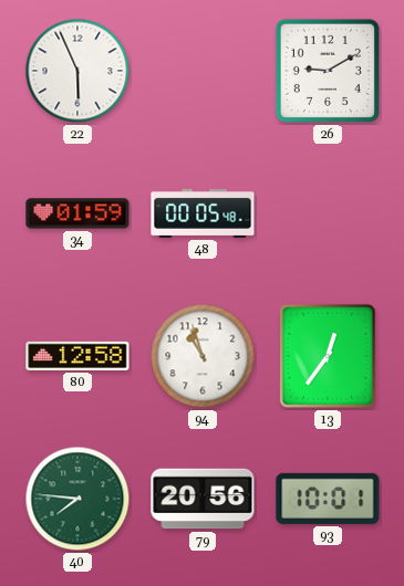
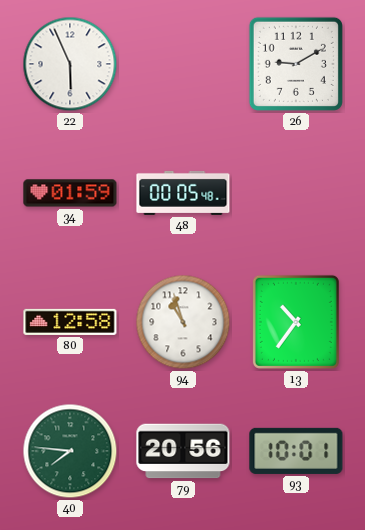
13: 12:36 -> 10:36 (296, 322)
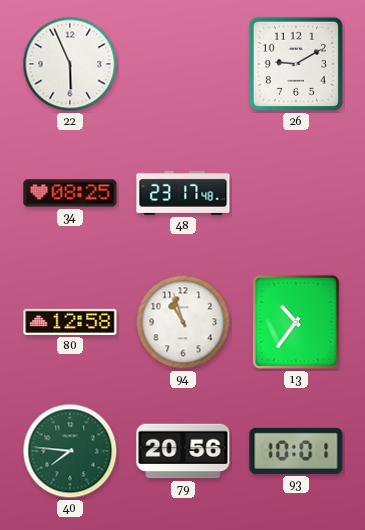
34: 01:59 -> 08:25 (70, 193)
48: 00:05 -> 23:17 (183, 193)
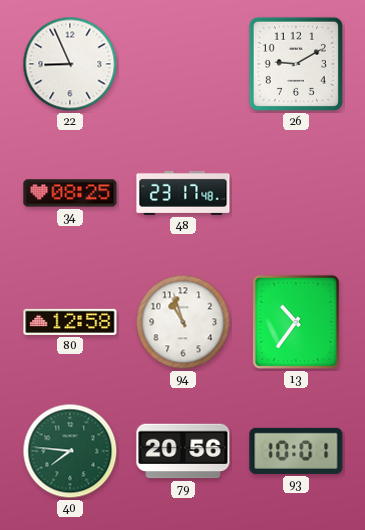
22: 5:56 -> 8:56 (70, 64)
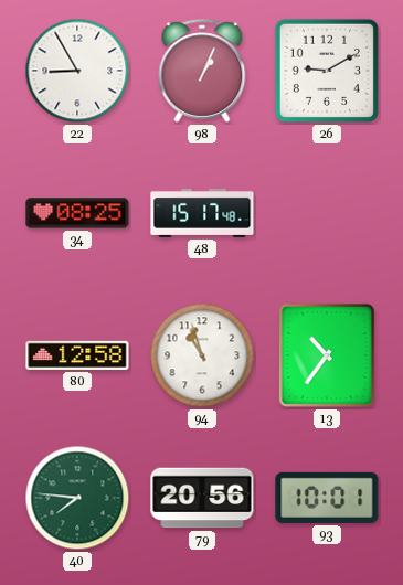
22: 8:56 -> 8:55 (77, 71)
98: none -> 1:04 (202, 71)
48: 23:17 -> 15:17 (202, 213)
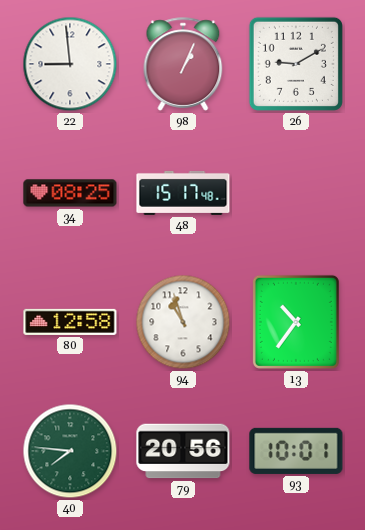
22: 8:55 -> 8:59 (70, 64)
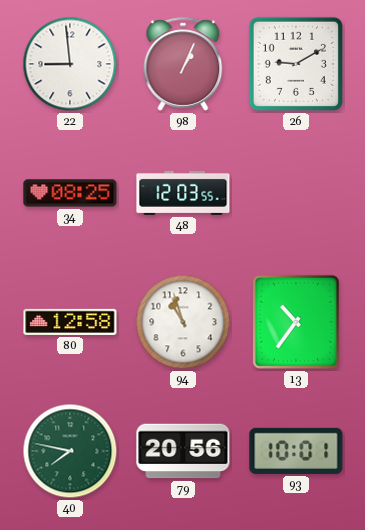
48: 15:17 -> 12:03 (183, 193)
40: 7:46 -> 7:47 (70, 451)
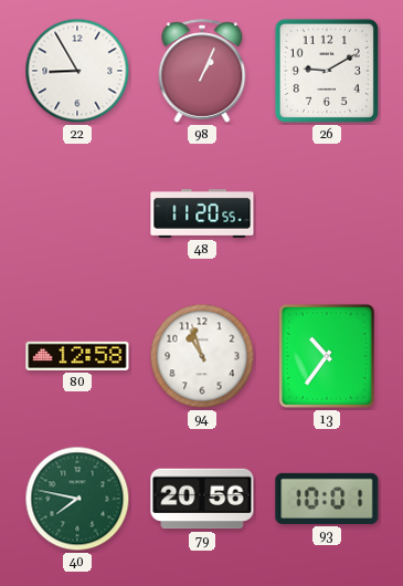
22: 8:59 -> 8:55 (77, 71)
34: 08:25 -> none (70, 193)
48: 12:03 -> 11:20 (202, 213)
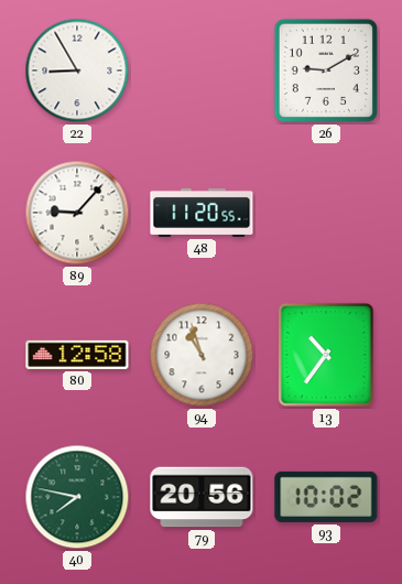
98: 1:04 -> none (202, 71)
89: none -> 9:07 (77, 213)
93: 10:01 -> 10:02 (326, 497)
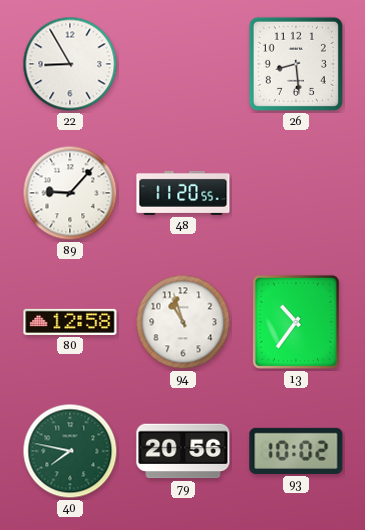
26: 9:10 -> 8:29 (296, 64)
